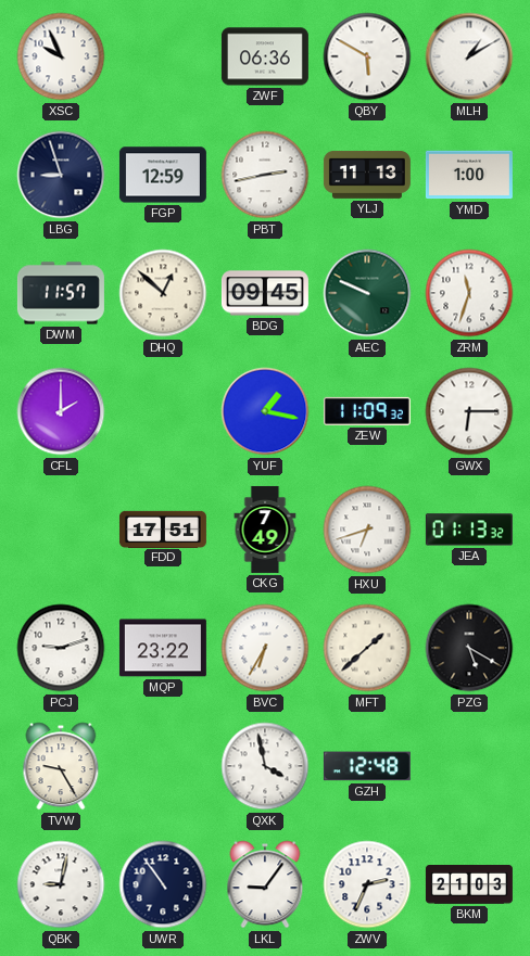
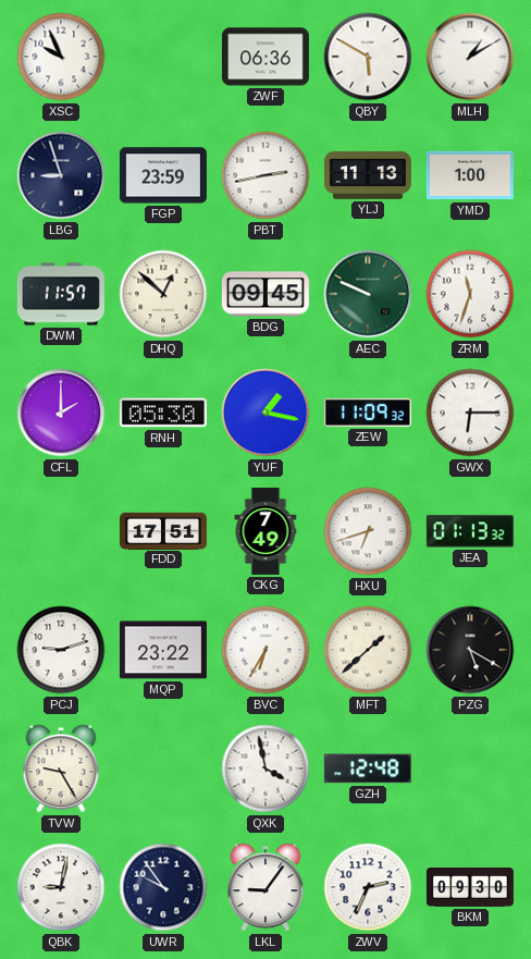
FGP: 12:59 -> 23:59 (163, 175)
RNH: none -> 05:30 (163, 413)
UWR: 10:54 -> 9:54 (163, 887)
BKM: 21:03 -> 09:30 (470, 888)
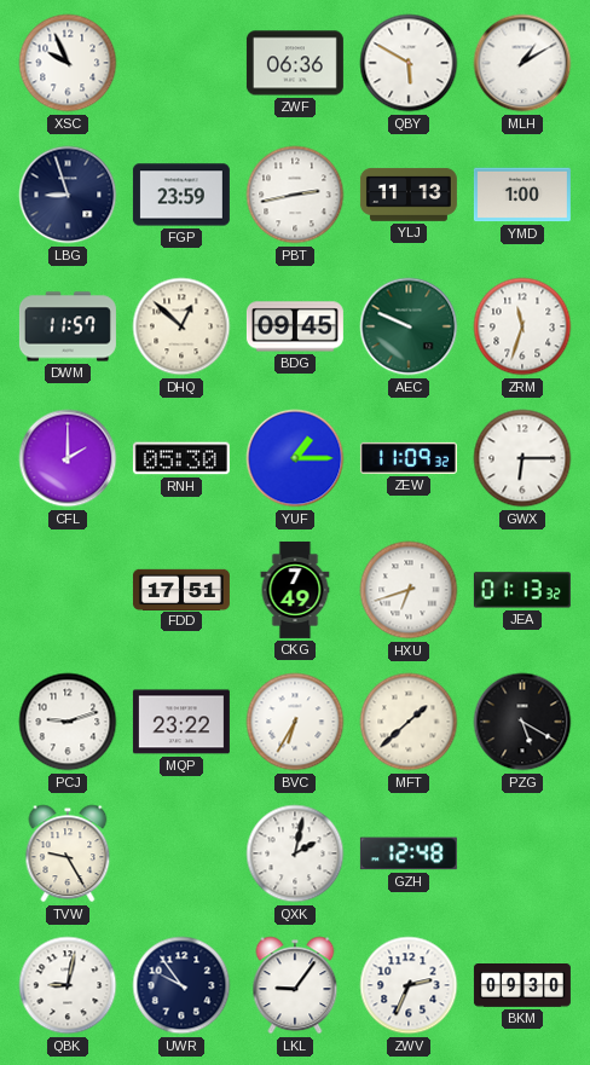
YUF: 1:17 -> 1:15 (295, 458)
QXK: 3:58 -> 2:02 (295, 853)
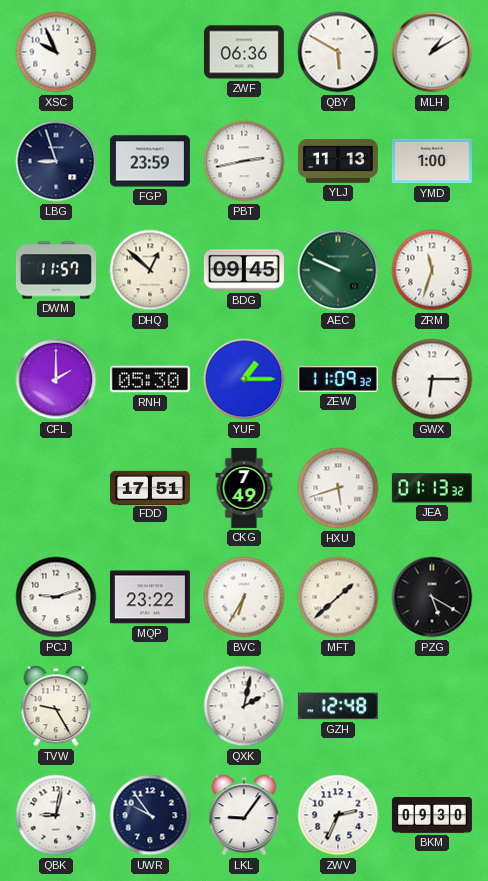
HXU: 6:42 -> 5:42 (338, 488)
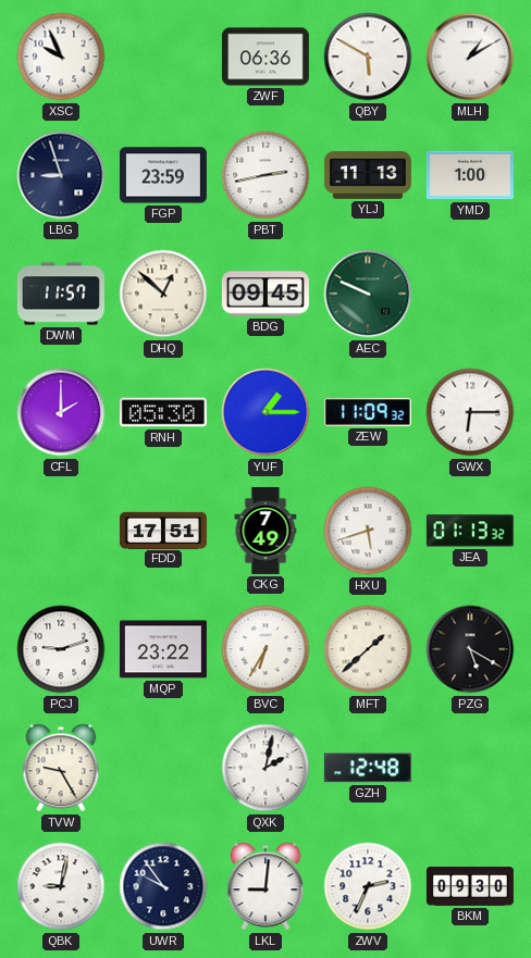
ZRM: 11:33 -> none (432, 270)
LKL: 9:06 -> 9:01 (265, 886)
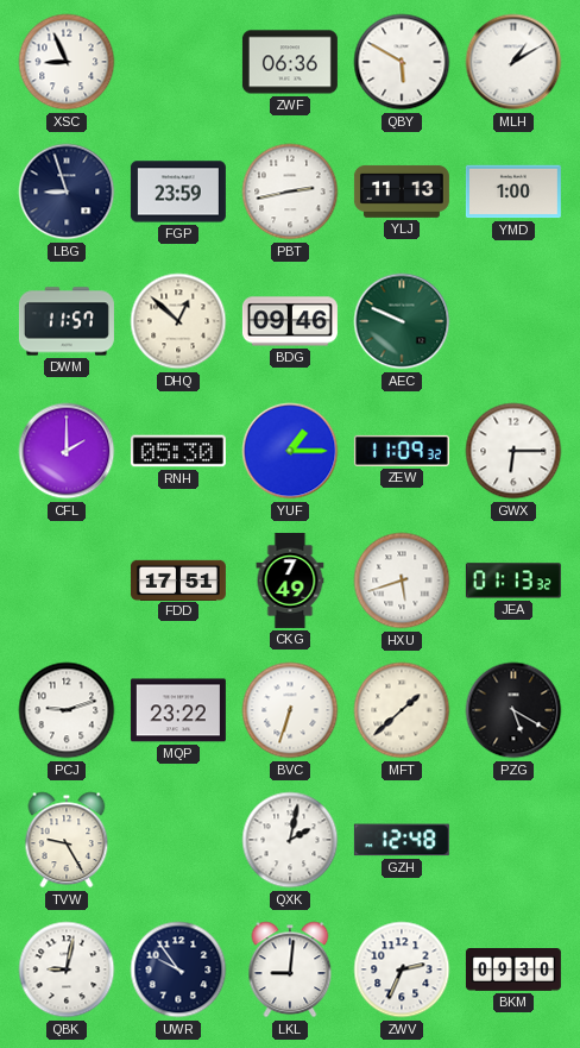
XSC: 9:56 -> 8:56 (67, 62)
BDG: 09:45 -> 09:46 (290, 321)
BVC: 6:35 -> 6:33 (290, 710)
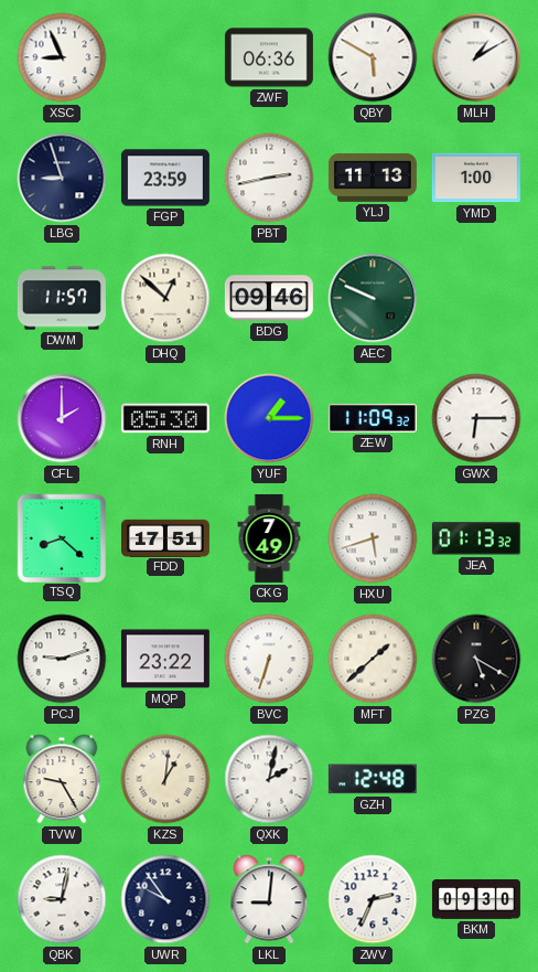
TSQ: none -> 8:22 (61, 537)
KZS: none -> 1:01 (165, 779)
